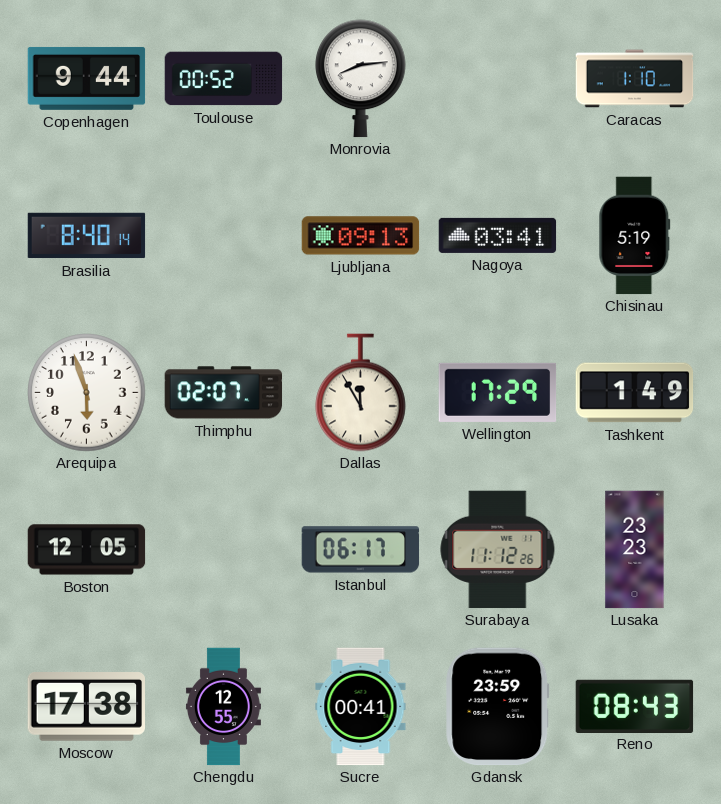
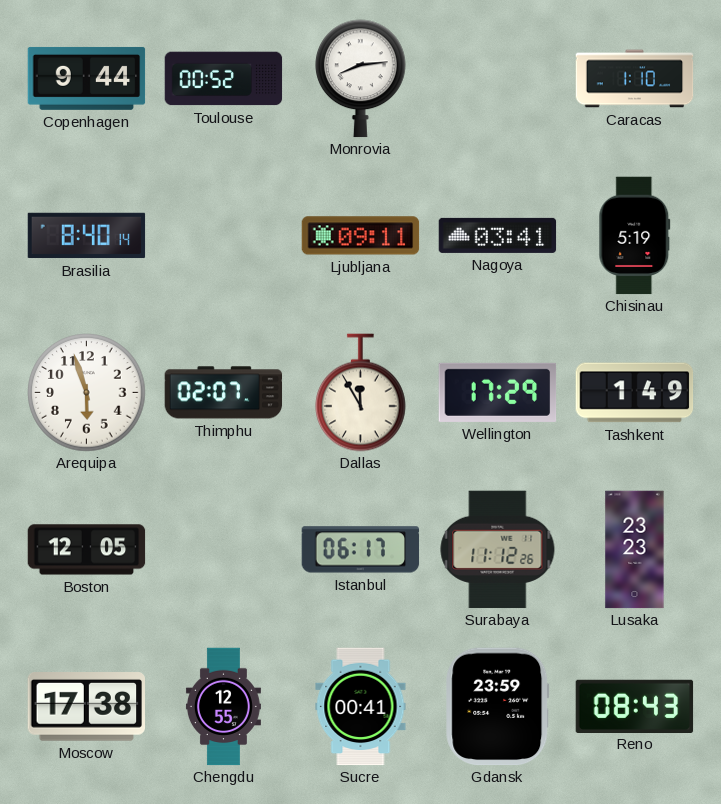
Ljubljana: 09:13 -> 09:11 (361, 236)
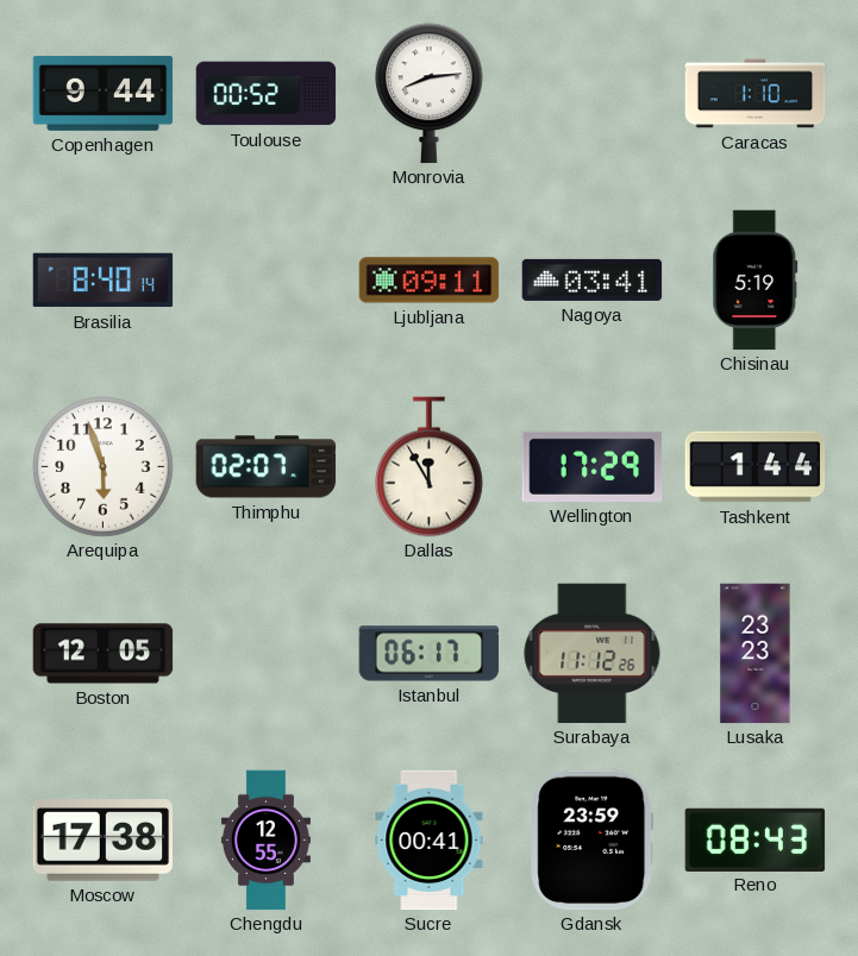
Tashkent: 1:49 -> 1:44 (756, 467)
